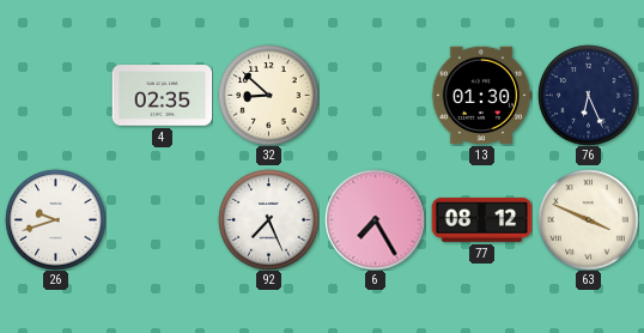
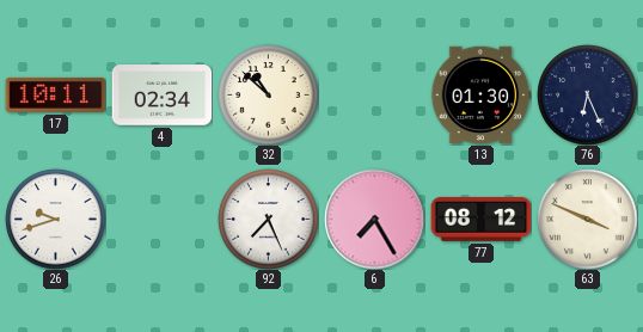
17: none -> 10:11 (55, 94)
4: 02:35 -> 02:34 (161, 96)
32: 8:52 -> 10:52 (268, 94)
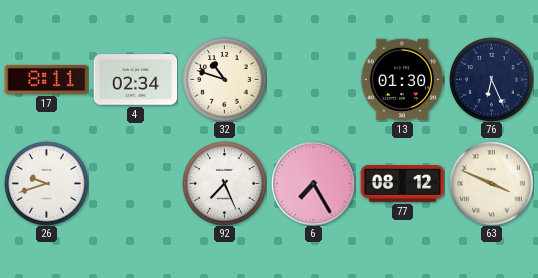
17: 10:11 -> 8:11 (46, 79)
32: 10:52 -> 10:48 (224, 79)
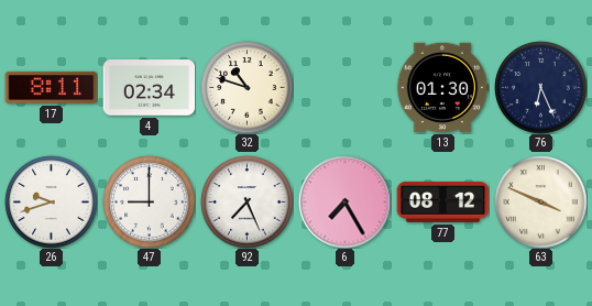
47: none -> 9:00 (149, 201)
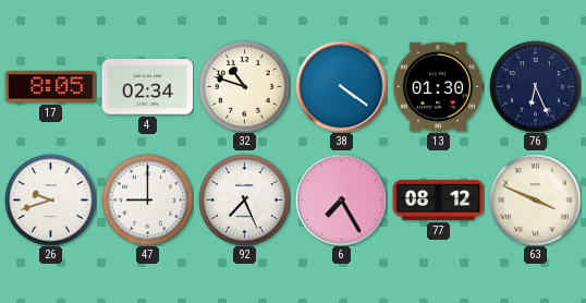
17: 8:11 -> 8:05 (50, 86)
38: none -> 4:21 (341, 86)
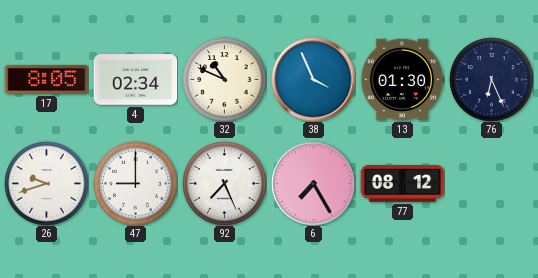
32: 10:48 -> 10:49 (224, 79)
38: 4:21 -> 3:56 (313, 79)
63: 3:49 -> none (535, 199)
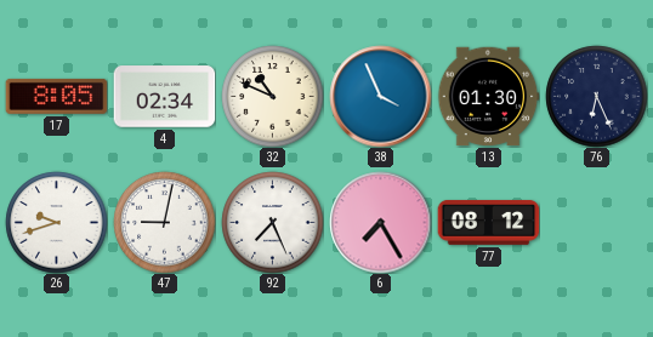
47: 9:00 -> 9:02 (164, 222)
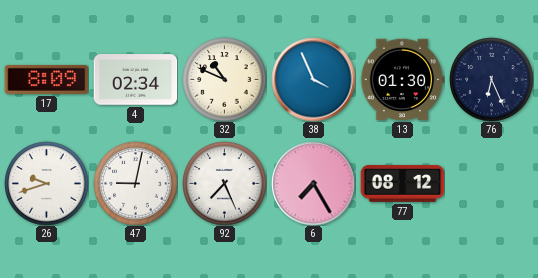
17: 8:05 -> 8:09 (46, 79)
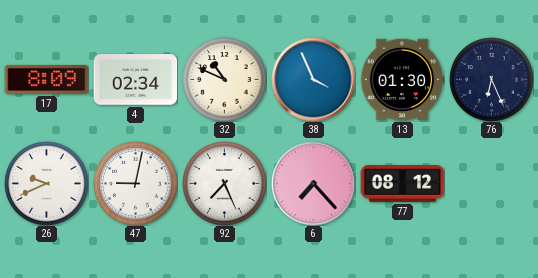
26: 9:42 -> 9:41 (46, 183)
6: 7:25 -> 7:23 (313, 183)
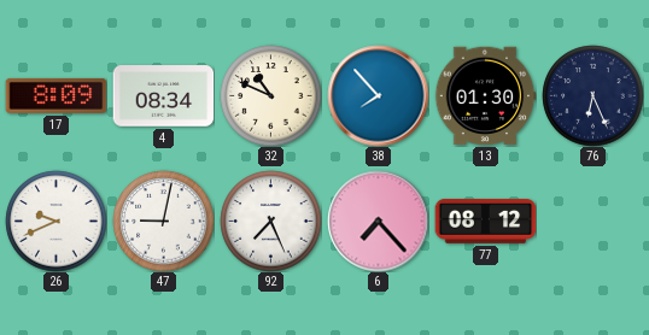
4: 02:34 -> 08:34 (163, 96)
38: 3:56 -> 7:53 (378, 95)
